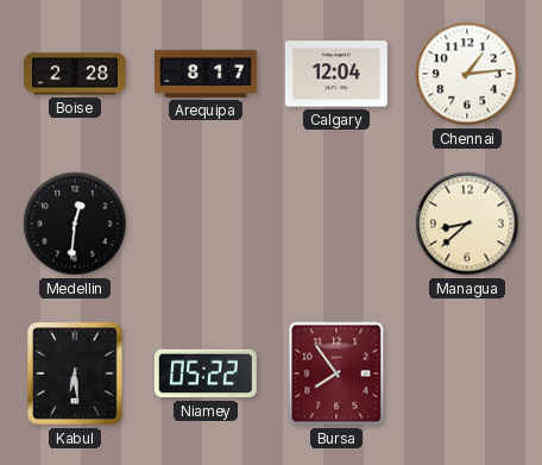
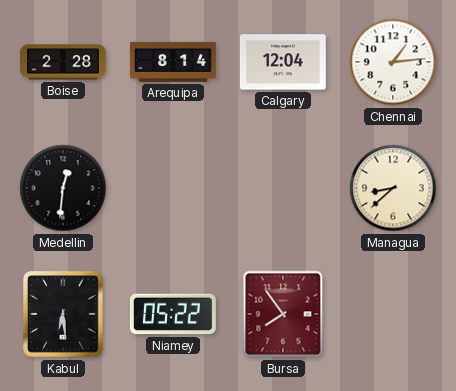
Arequipa: 8:17 -> 8:14 (174, 62)
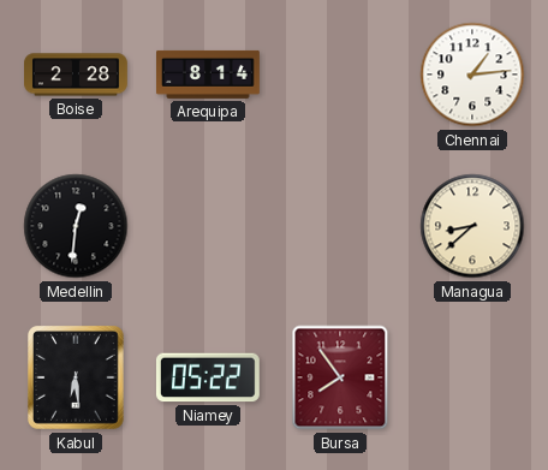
Calgary: 12:04 -> none (283, 62)
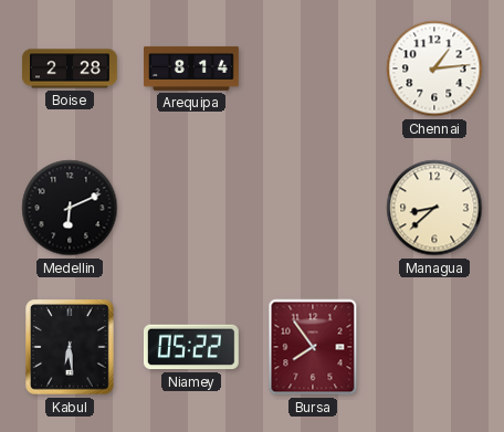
Medellin: 12:31 -> 6:11 (70, 208)
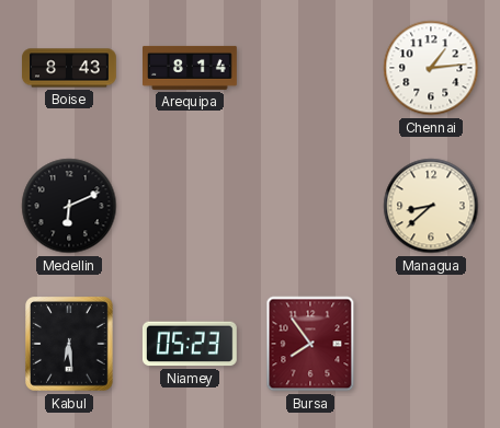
Boise: 2:28 -> 8:43 (70, 68)
Niamey: 05:22 -> 05:23 (190, 344)
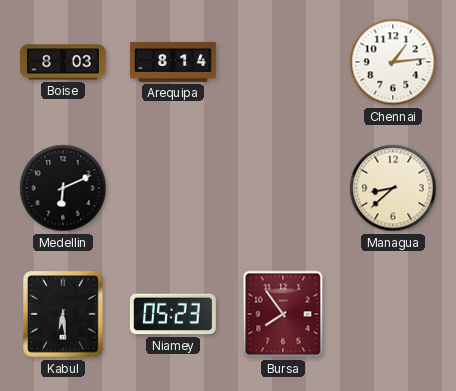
Boise: 8:43 -> 8:03 (64, 62)
